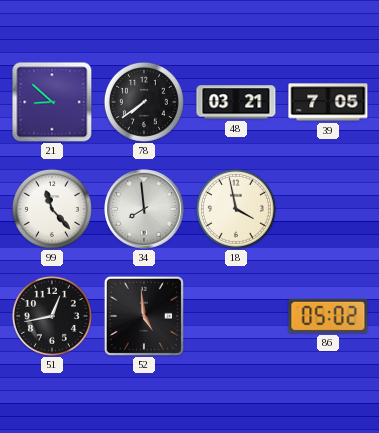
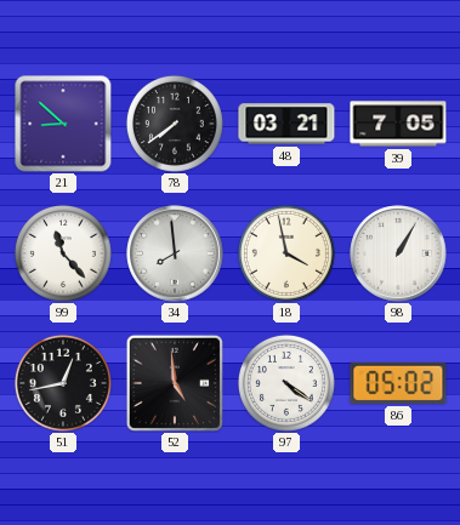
98: none -> 1:05 (398, 253)
97: none -> 4:21 (286, 383)
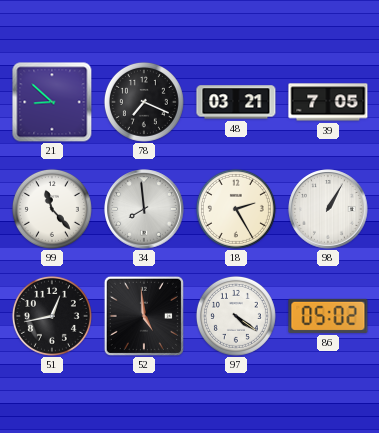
78: 7:39 -> 7:19 (144, 102)
18: 3:58 -> 2:25 (236, 209)
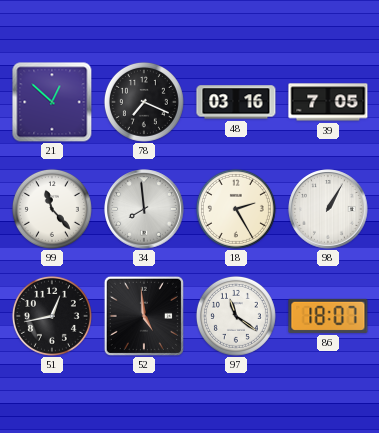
21: 8:52 -> 12:52 (52, 102)
48: 03:21 -> 03:16 (236, 102)
97: 4:21 -> 11:21 (236, 316)
86: 05:02 -> 18:07 (328, 316)
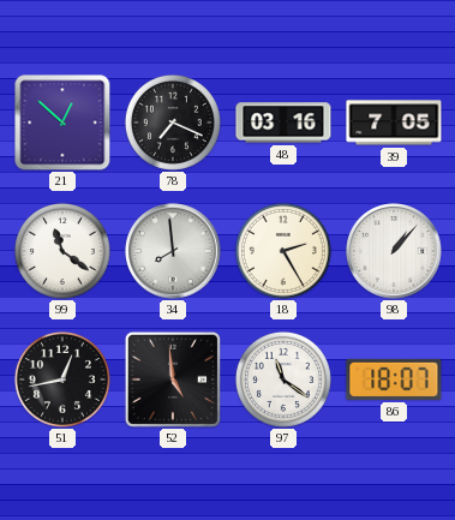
99: 11:23 -> 11:21 (62, 251)
98: 1:05 -> 1:07 (394, 251)
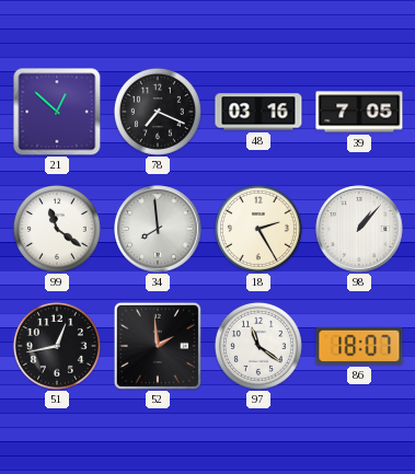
52: 4:59 -> 1:59 (158, 346)
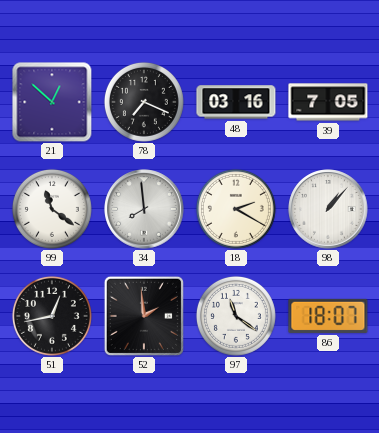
18: 2:25 -> 2:20 (236, 209)
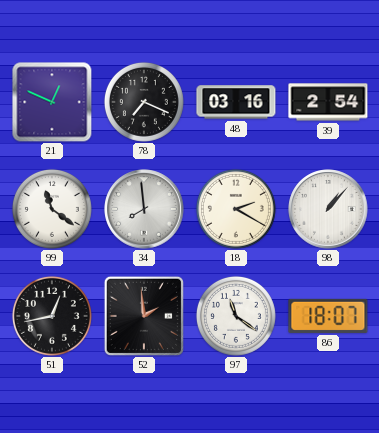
21: 12:52 -> 12:49 (52, 102)
39: 7:05 -> 2:54 (328, 102)
